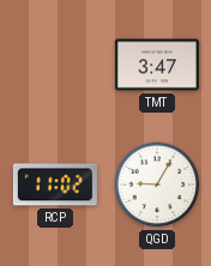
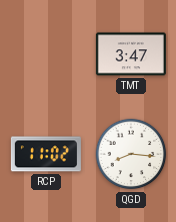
QGD: 9:05 -> 8:16 (131, 154)
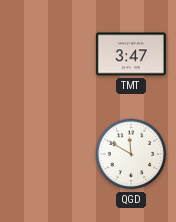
RCP: 11:02 -> none (46, 154)
QGD: 8:16 -> 11:50 (131, 154)
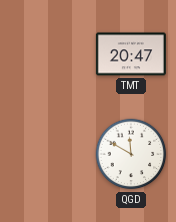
TMT: 3:47 -> 20:47 (131, 54)
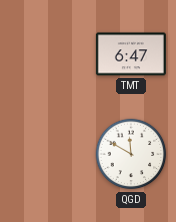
TMT: 20:47 -> 6:47 (131, 54)
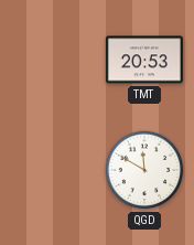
TMT: 6:47 -> 20:53 (144, 60)
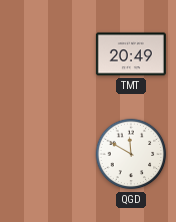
TMT: 20:53 -> 20:49 (131, 54)
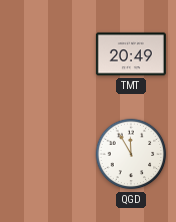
QGD: 11:50 -> 11:55 (131, 154)
